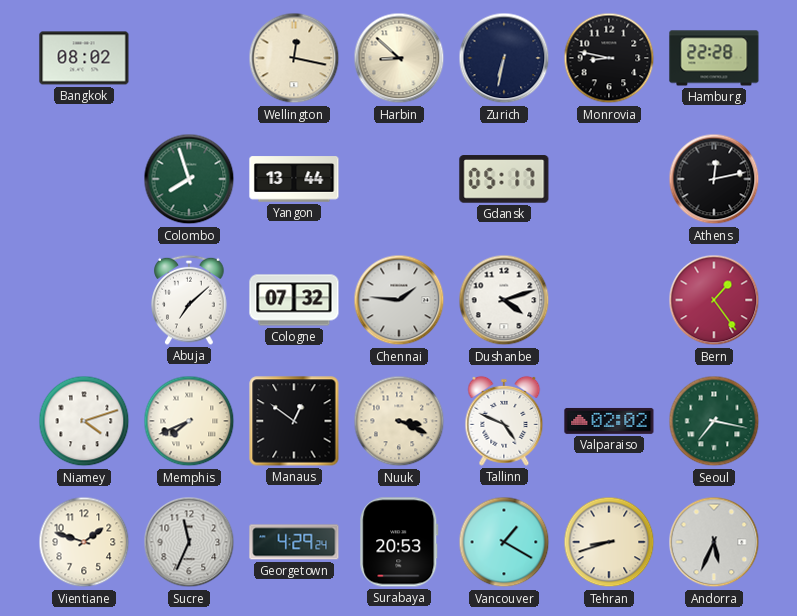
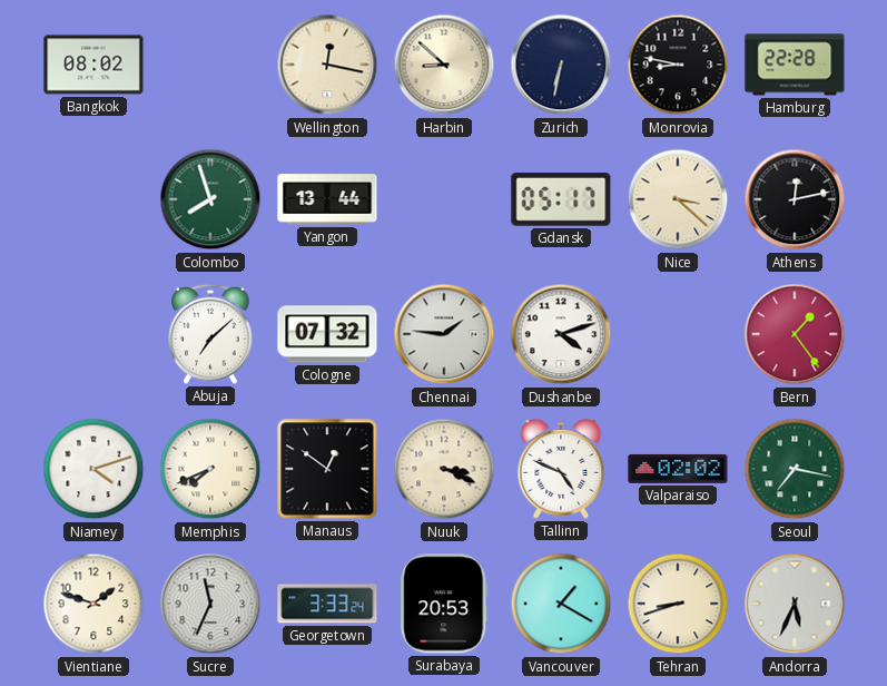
Nice: none -> 3:22 (678, 199)
Georgetown: 4:29 -> 3:33 (327, 604)
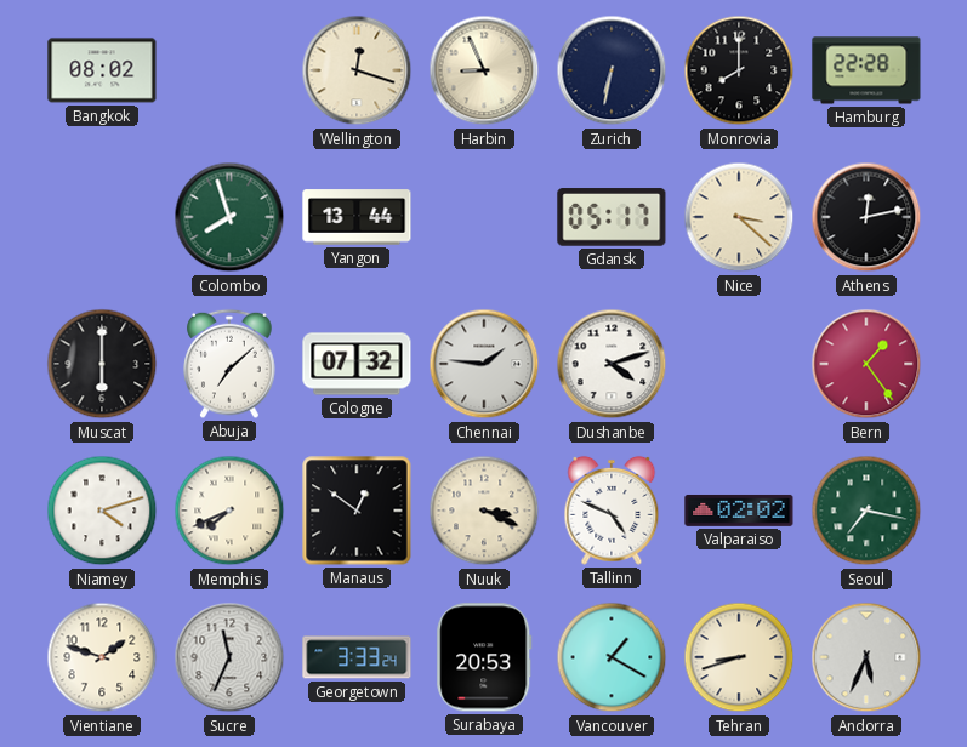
Wellington: 12:17 -> 12:18 (357, 70)
Harbin: 8:52 -> 8:56 (484, 70)
Monrovia: 8:47 -> 8:00 (739, 70)
Muscat: none -> 6:00 (102, 364)
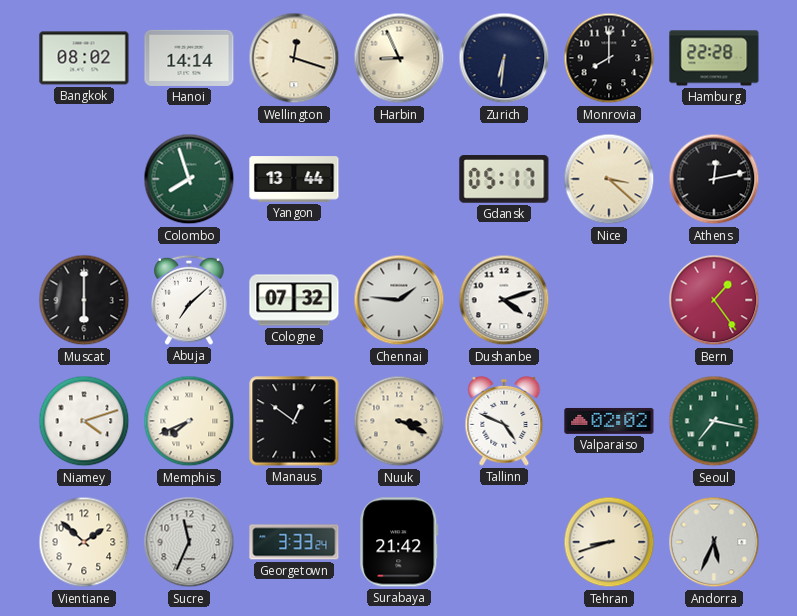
Hanoi: none -> 14:14 (189, 58)
Zurich: 6:32 -> 6:31 (504, 58)
Vientiane: 1:48 -> 1:52 (84, 542)
Surabaya: 20:53 -> 21:42 (399, 542)
Vancouver: 1:20 -> none (612, 657)
